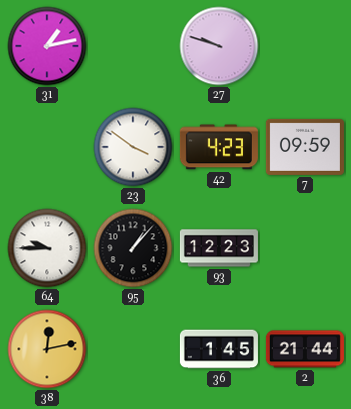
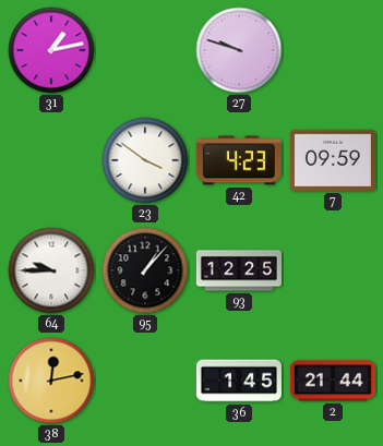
93: 12:23 -> 12:25 (239, 270)
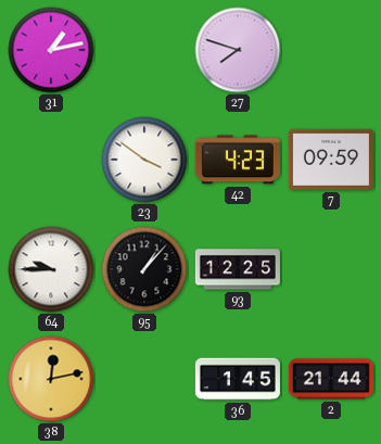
27: 9:48 -> 7:48 (238, 50)
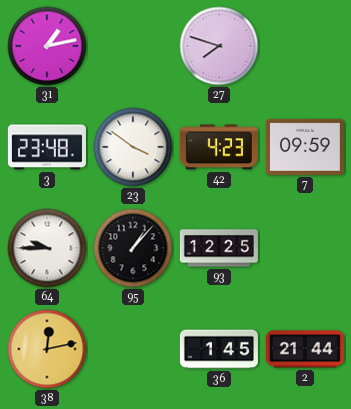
3: none -> 23:48 (47, 147)
